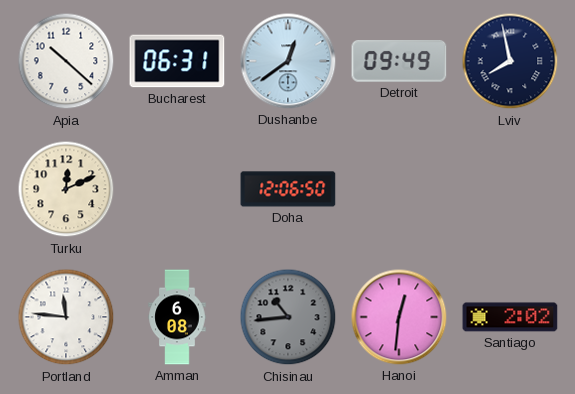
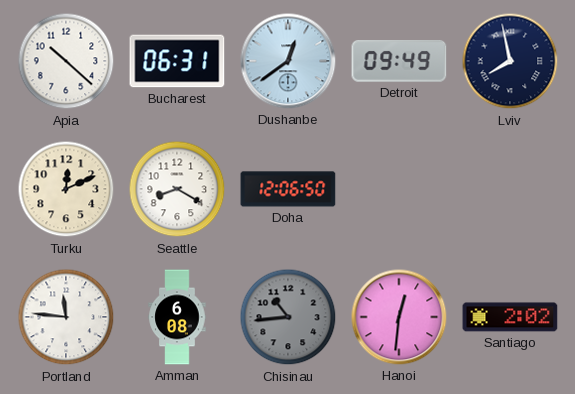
Seattle: none -> 8:20 (177, 189)
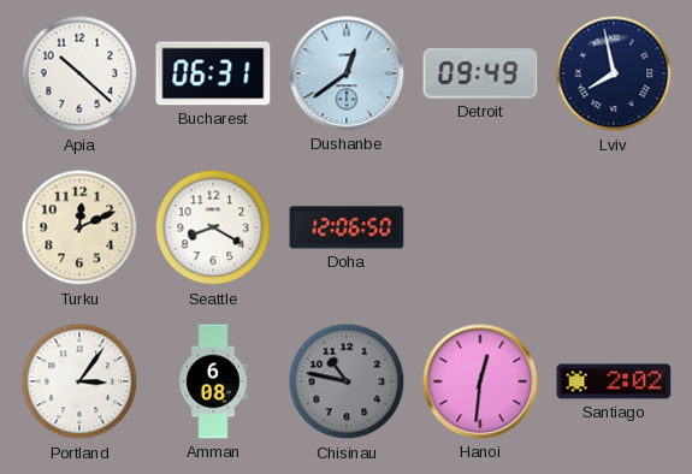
Portland: 11:46 -> 3:06 (79, 381)
Chisinau: 10:44 -> 10:47 (347, 381)
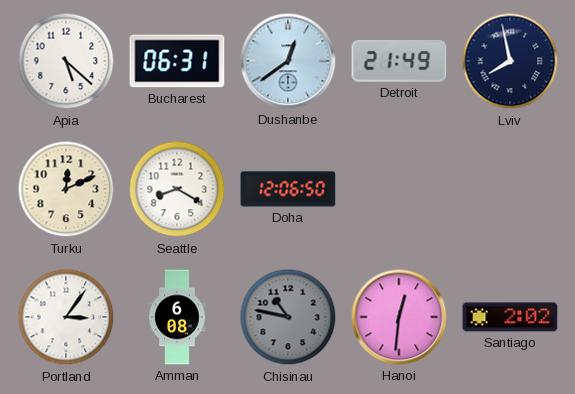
Apia: 10:22 -> 5:22 (66, 61)
Detroit: 09:49 -> 21:49 (399, 62)
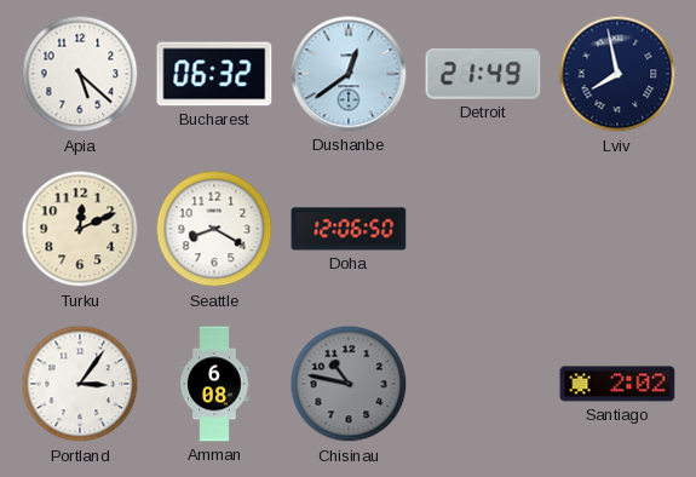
Bucharest: 06:31 -> 06:32 (214, 74)
Hanoi: 12:31 -> none (399, 317)
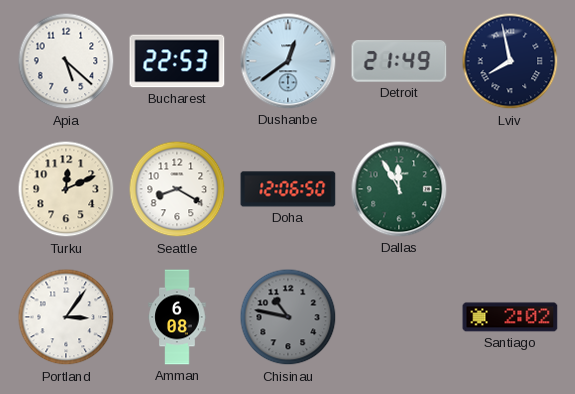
Bucharest: 06:32 -> 22:53 (177, 61)
Dallas: none -> 11:55 (399, 189)
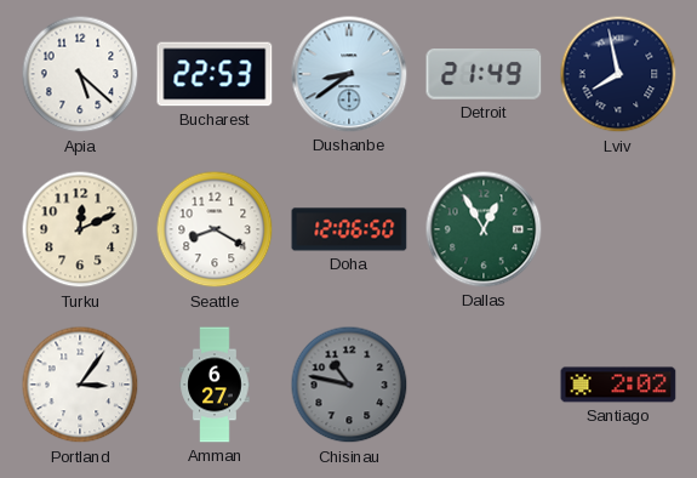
Dushanbe: 12:39 -> 8:39 (349, 74)
Dallas: 11:55 -> 12:55 (484, 229)
Amman: 6:08 -> 6:27 (215, 385)
